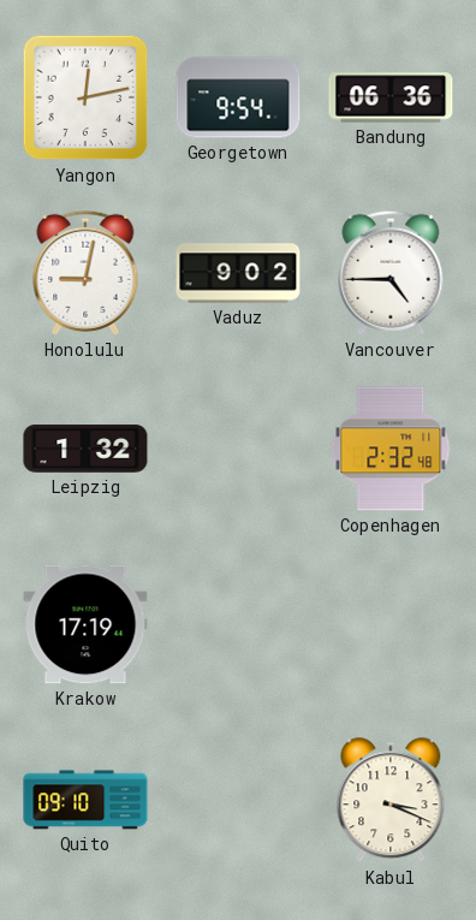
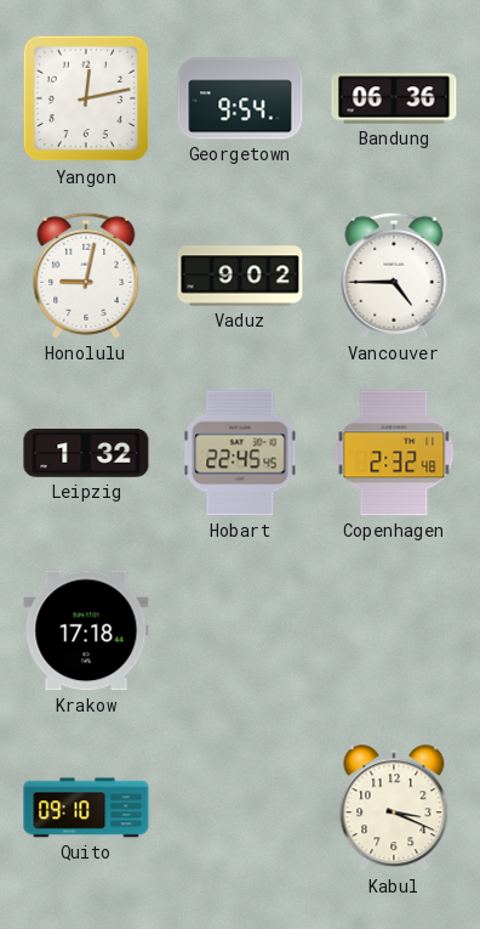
Hobart: none -> 22:45 (240, 453)
Krakow: 17:19 -> 17:18 (86, 630)
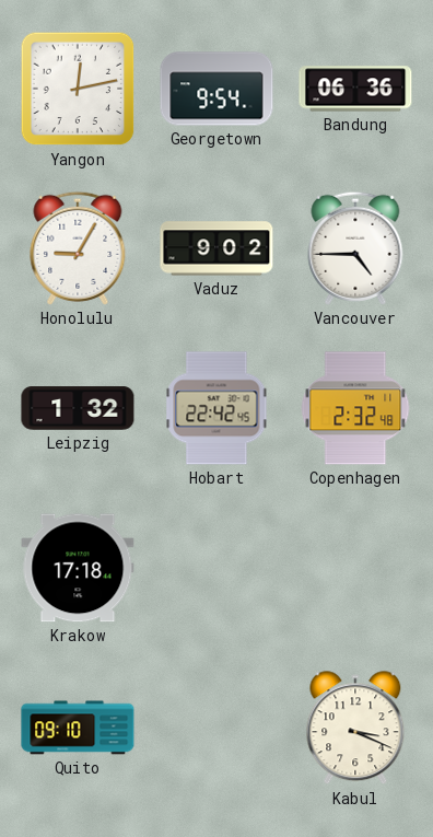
Honolulu: 9:02 -> 9:05 (78, 248)
Hobart: 22:45 -> 22:42 (216, 408)
